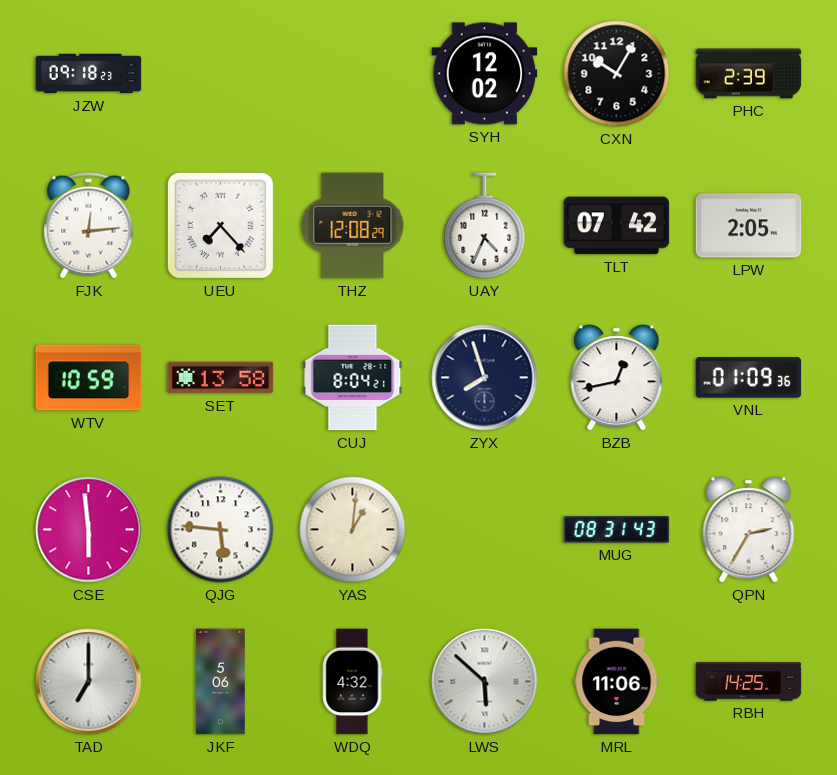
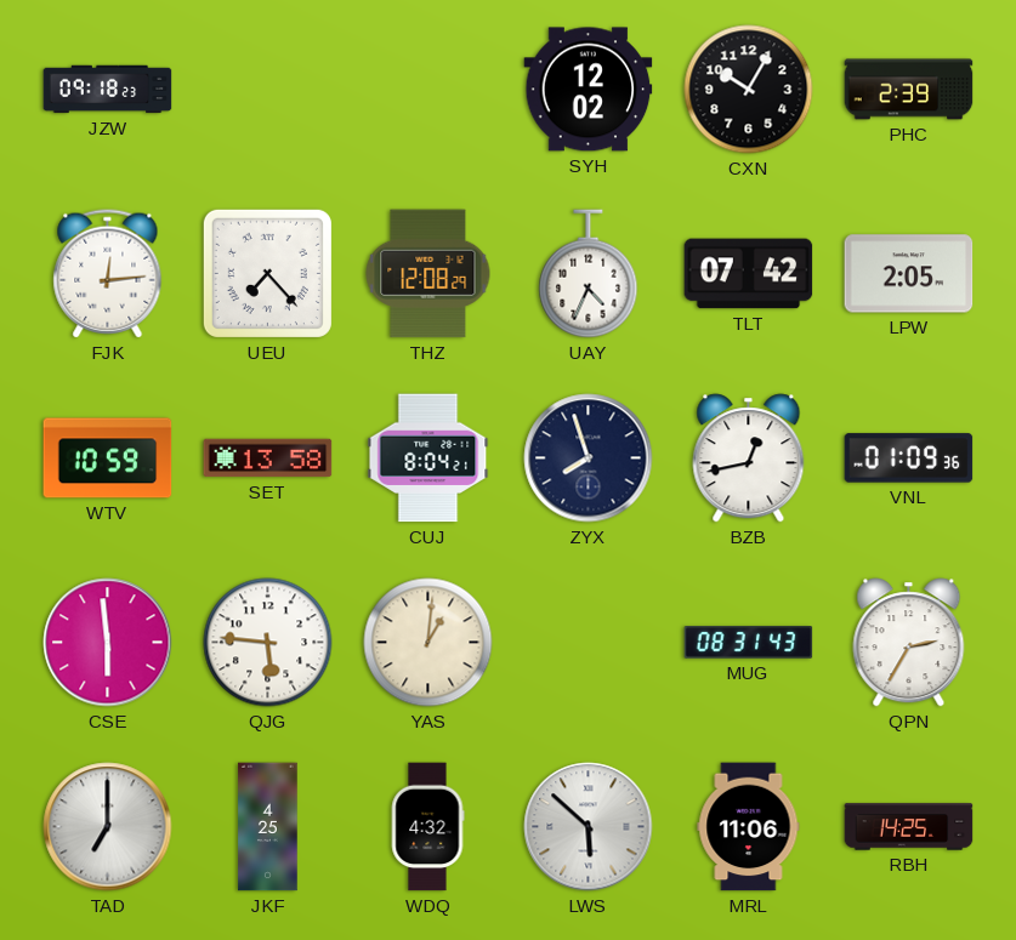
JKF: 5:06 -> 4:25 (268, 827)
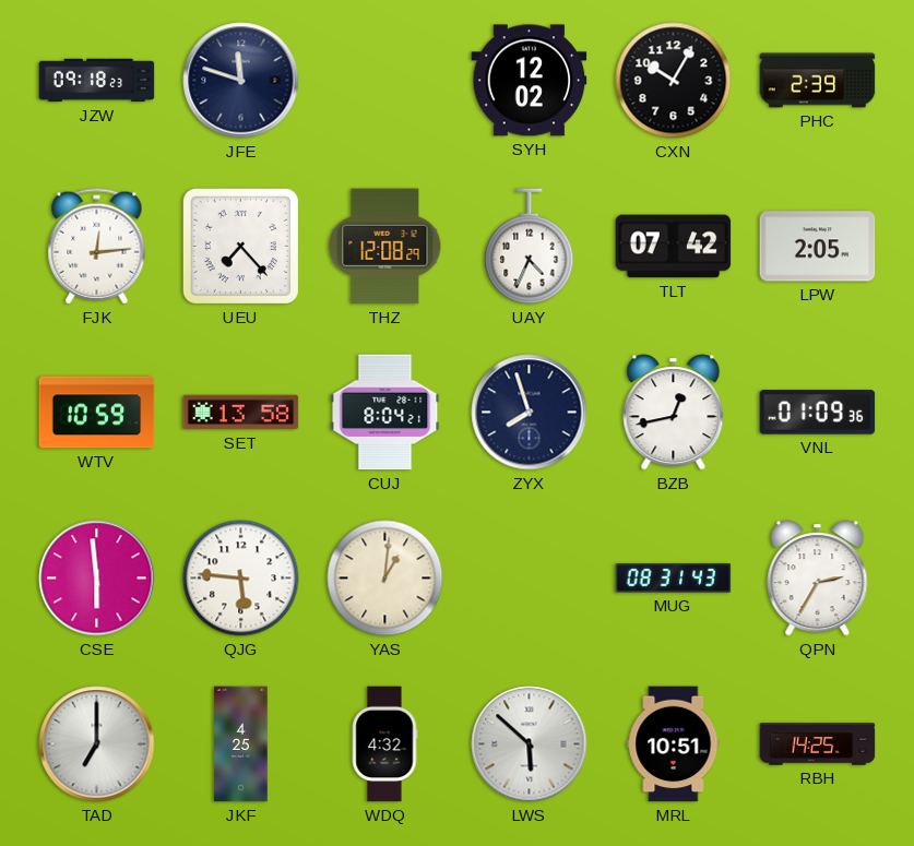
JFE: none -> 11:48 (241, 81)
MRL: 11:06 -> 10:51 (674, 744)
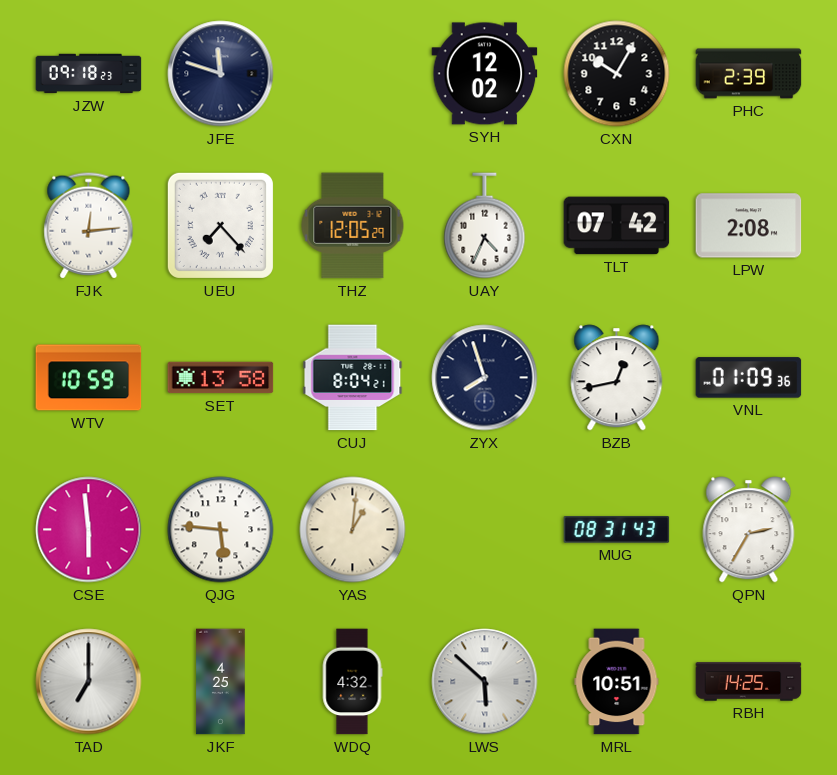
THZ: 12:08 -> 12:05 (353, 226)
LPW: 2:05 -> 2:08 (749, 226)
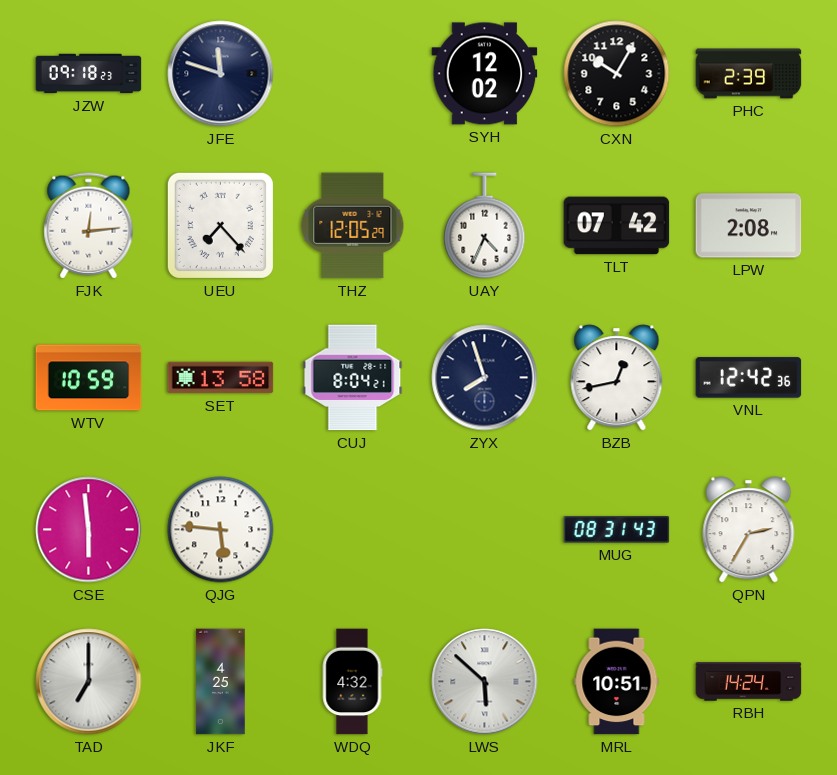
VNL: 01:09 -> 12:42 (749, 378)
YAS: 1:01 -> none (353, 530)
RBH: 14:25 -> 14:24 (749, 682)
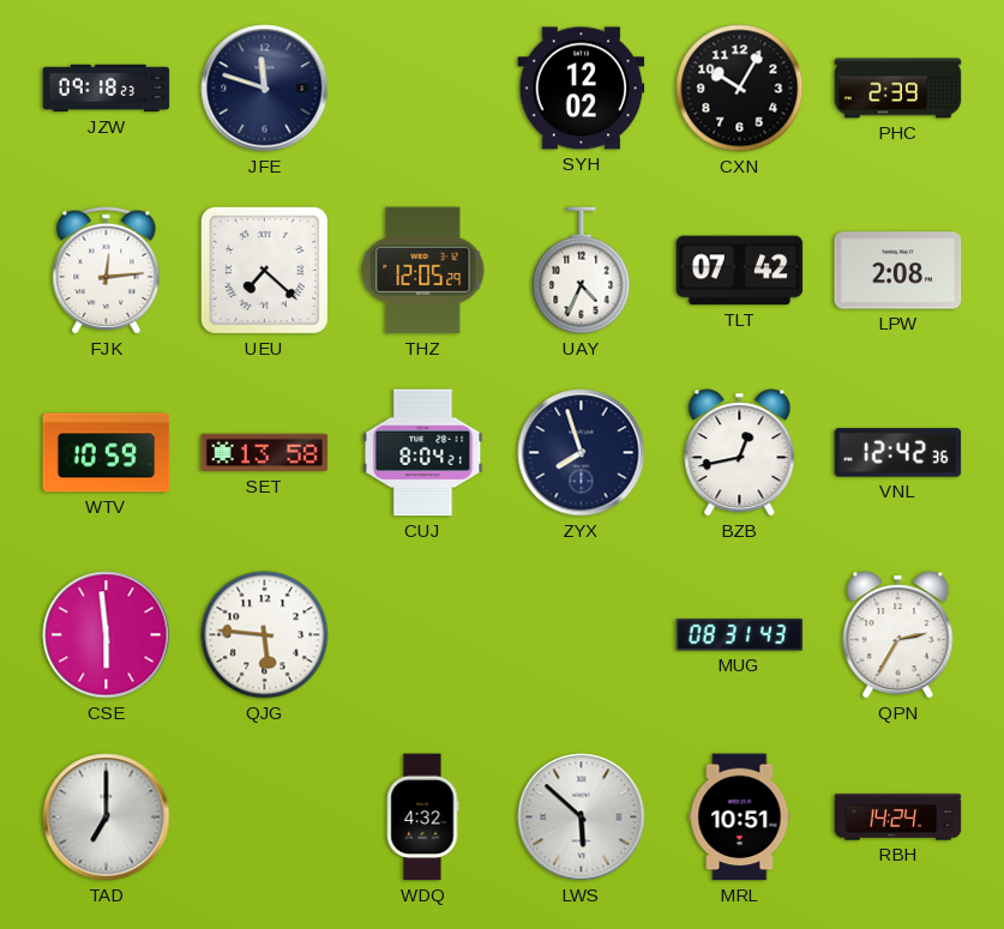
UEU: 7:23 -> 7:22 (264, 270)
JKF: 4:25 -> none (221, 682)
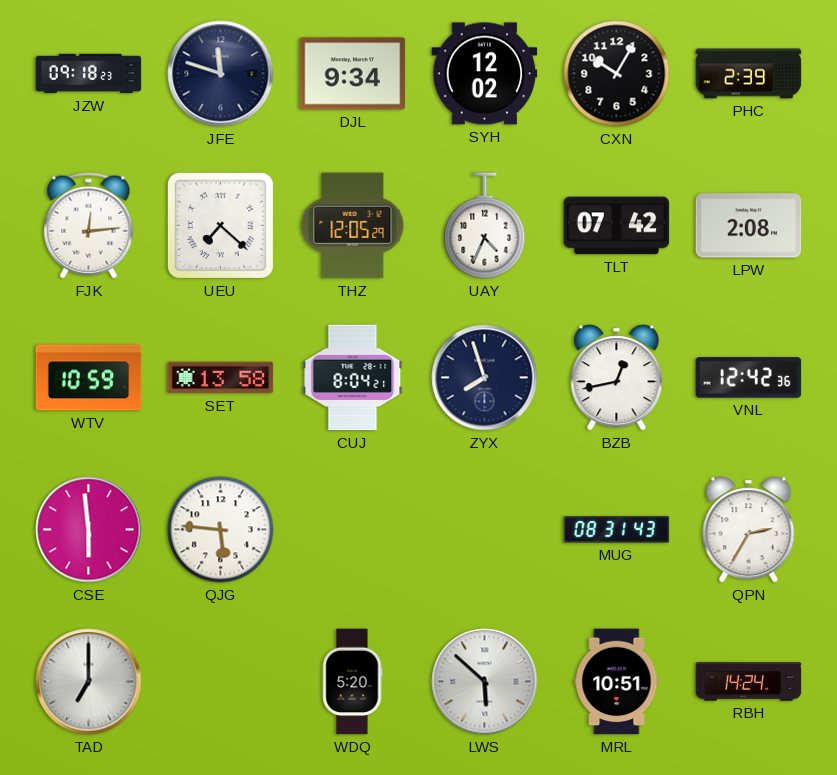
DJL: none -> 9:34 (353, 74)
WDQ: 4:32 -> 5:20 (352, 682)
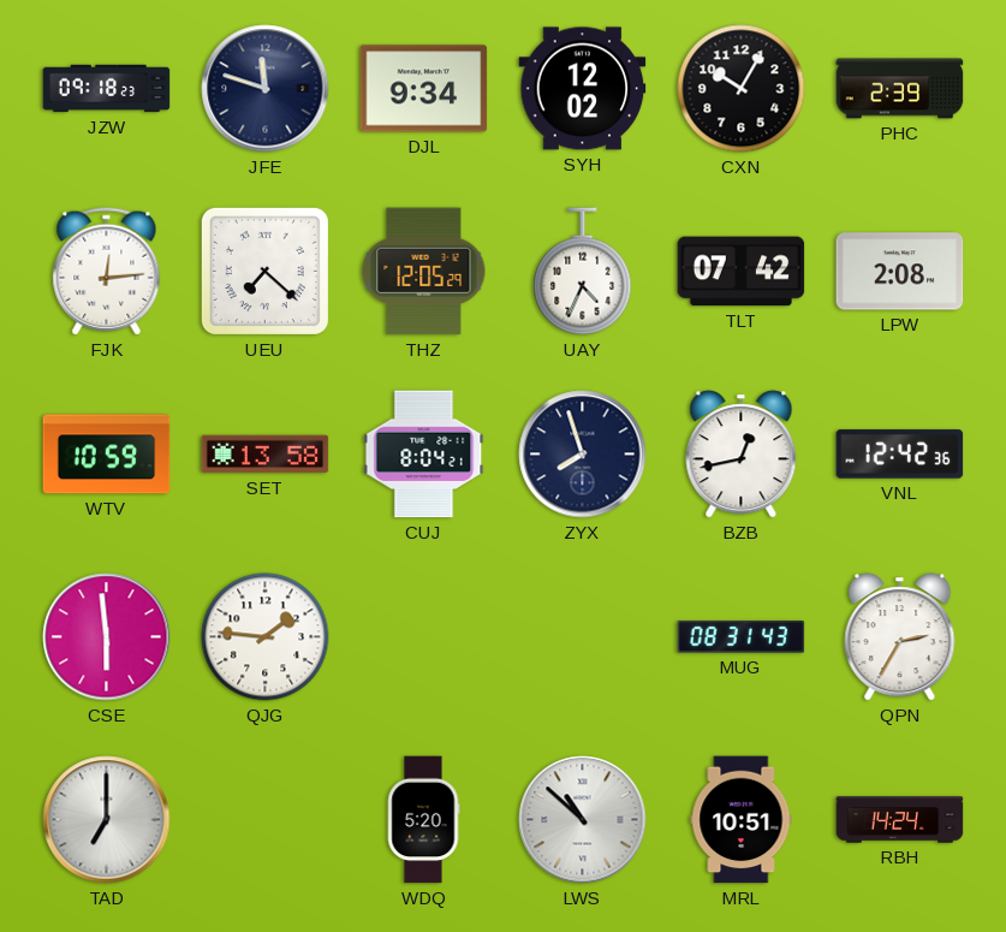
QJG: 5:46 -> 1:46 (266, 637)
LWS: 5:52 -> 10:52 (583, 820)
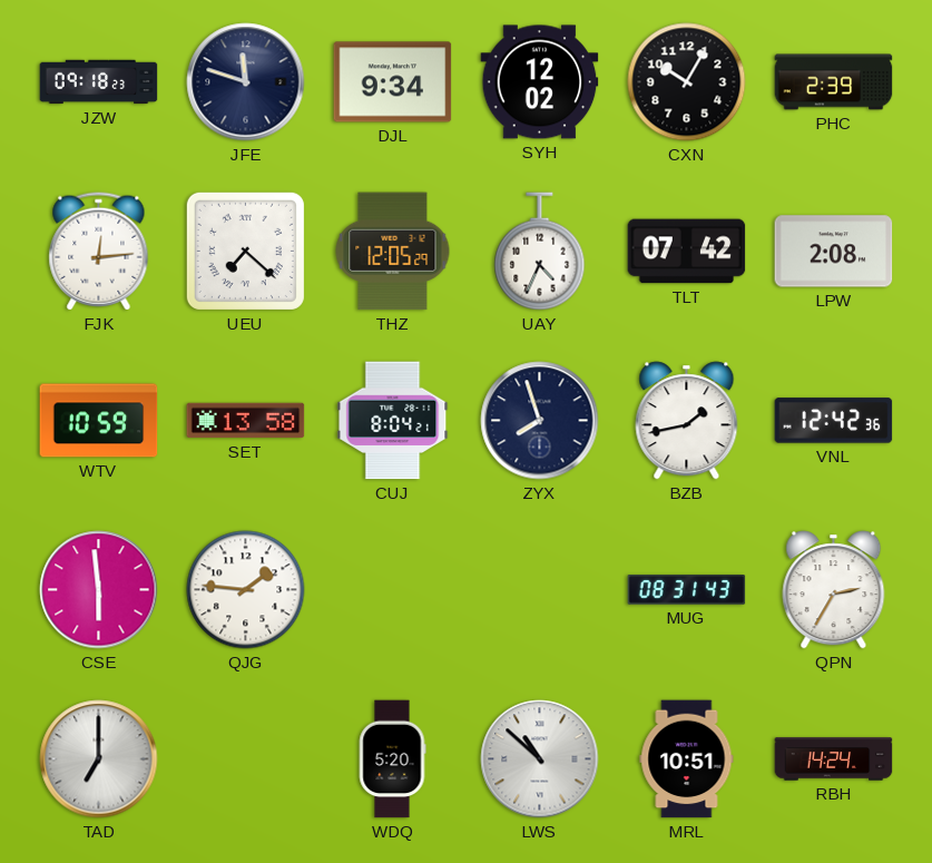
BZB: 12:43 -> 1:43 (687, 421)
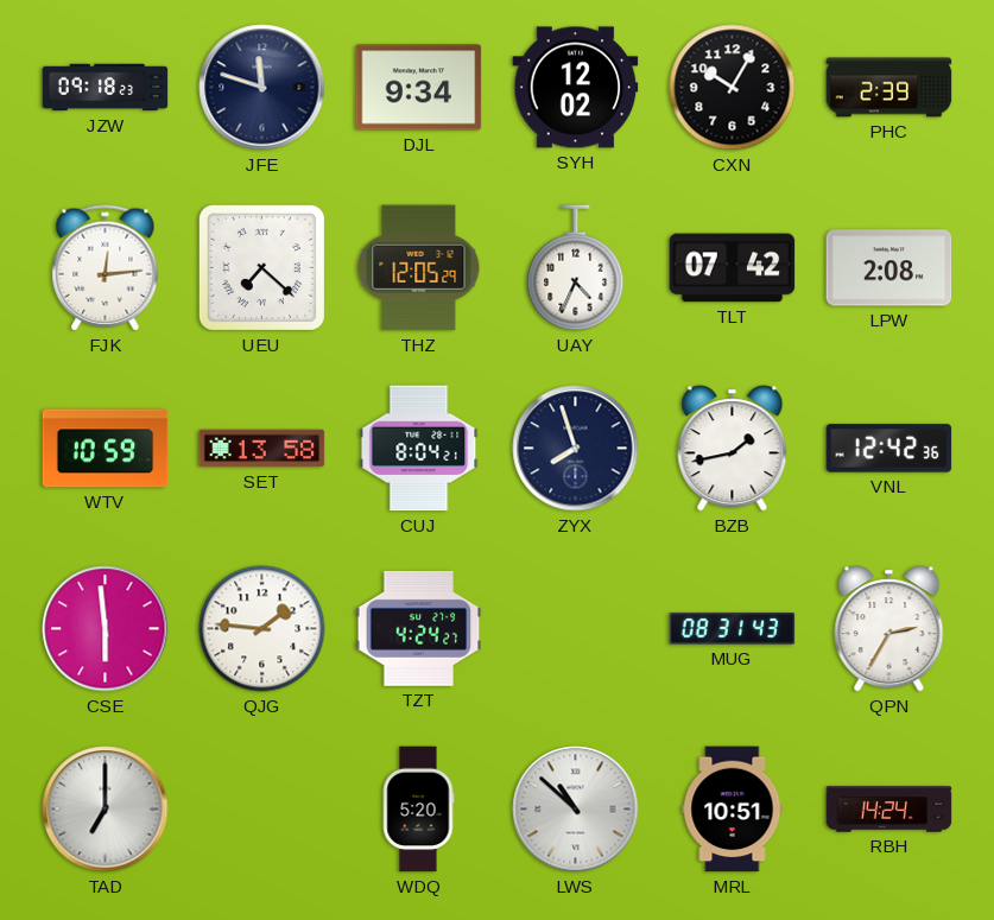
TZT: none -> 4:24 (419, 628)
